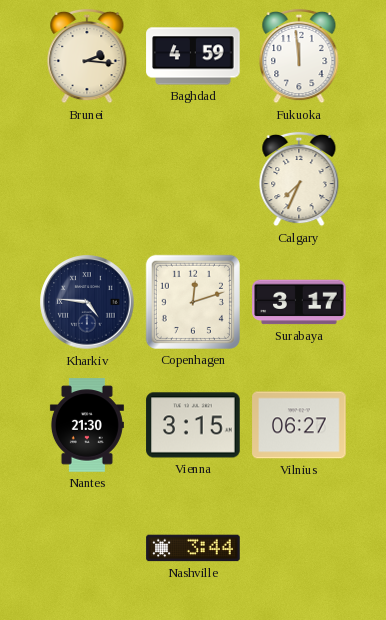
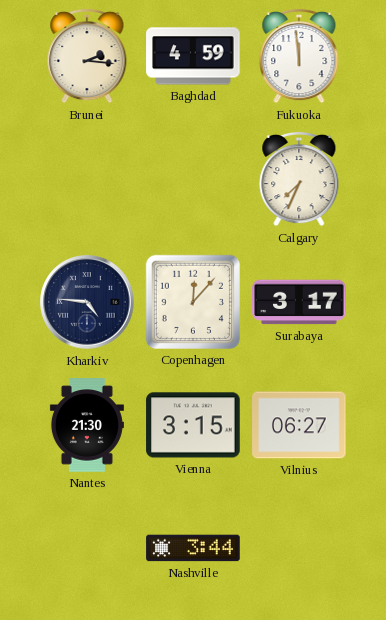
Copenhagen: 12:12 -> 12:07 (193, 302)
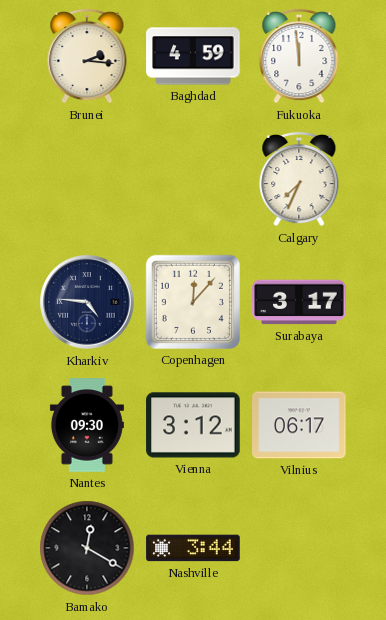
Nantes: 21:30 -> 09:30 (87, 425)
Vienna: 3:15 -> 3:12 (193, 425)
Vilnius: 06:27 -> 06:17 (299, 425)
Bamako: none -> 12:20 (87, 548)
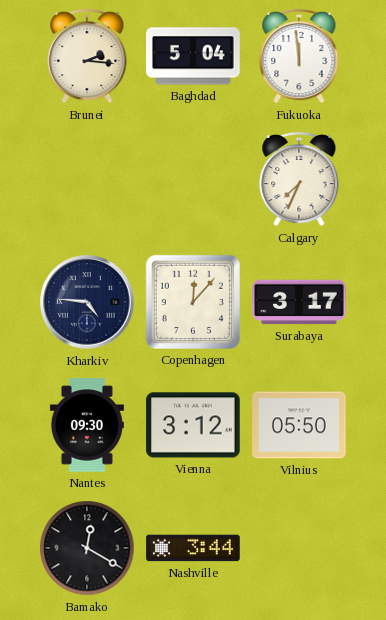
Baghdad: 4:59 -> 5:04 (193, 56)
Vilnius: 06:17 -> 05:50 (299, 425)
